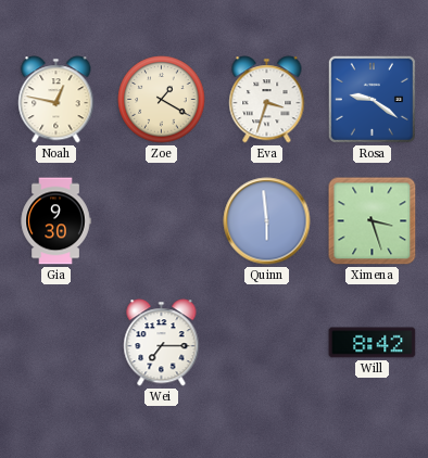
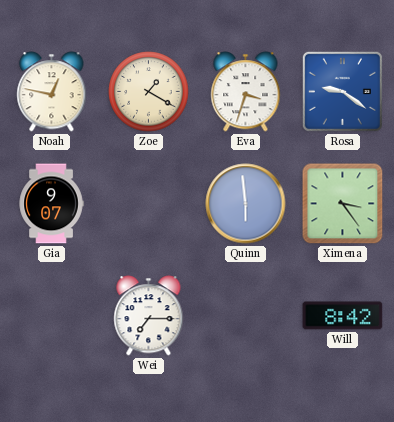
Gia: 9:30 -> 9:07 (51, 204)
Ximena: 3:27 -> 3:24 (343, 204)
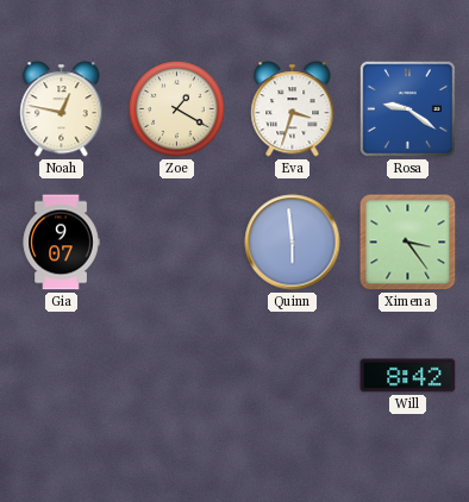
Wei: 7:15 -> none (149, 316)
